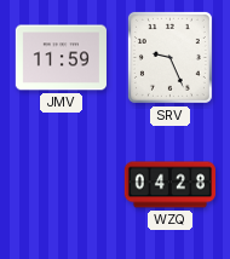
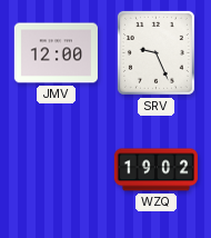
JMV: 11:59 -> 12:00 (56, 53)
WZQ: 04:28 -> 19:02 (155, 170)
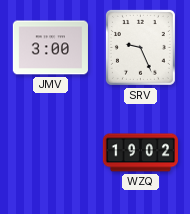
JMV: 12:00 -> 3:00 (50, 48)
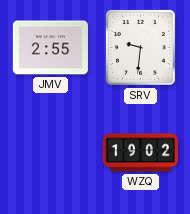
JMV: 3:00 -> 2:55 (50, 48)
SRV: 9:26 -> 9:31 (140, 47)
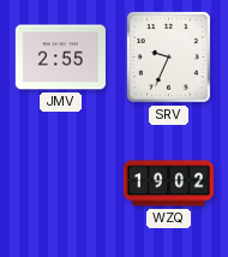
SRV: 9:31 -> 9:34 (168, 56)
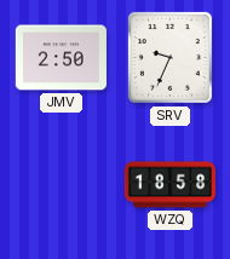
JMV: 2:55 -> 2:50 (61, 58)
WZQ: 19:02 -> 18:58 (169, 185)
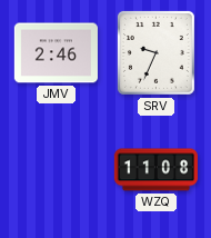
JMV: 2:50 -> 2:46 (56, 53)
WZQ: 18:58 -> 11:08 (155, 170)
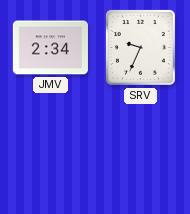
JMV: 2:46 -> 2:34 (50, 48)
WZQ: 11:08 -> none (155, 170)
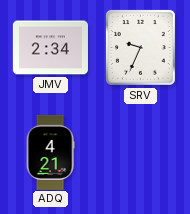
ADQ: none -> 4:21 (50, 152)
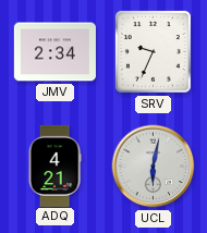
UCL: none -> 6:02 (154, 167)
